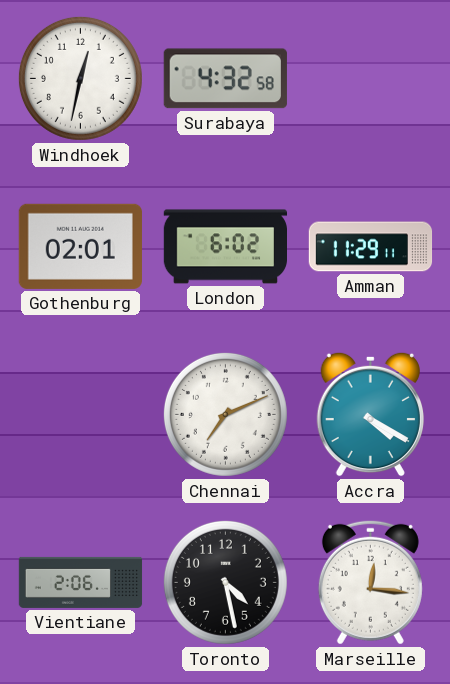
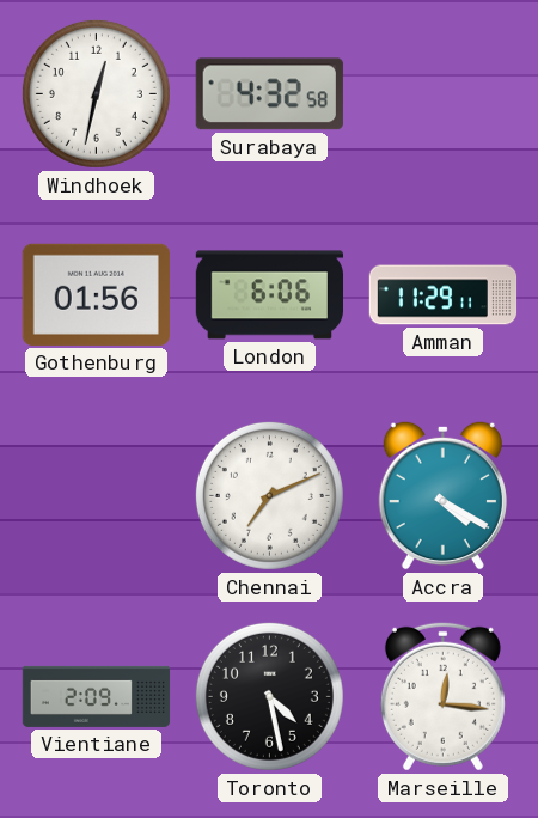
Gothenburg: 02:01 -> 01:56 (96, 294)
London: 6:02 -> 6:06 (270, 295)
Vientiane: 2:06 -> 2:09 (97, 696)
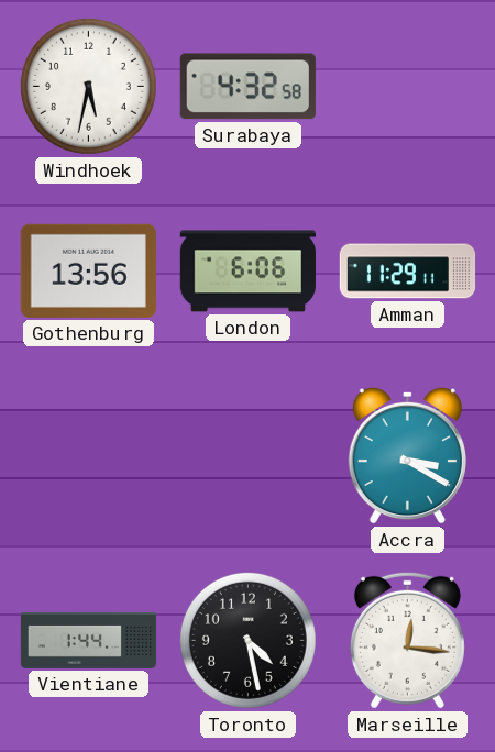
Windhoek: 12:32 -> 5:32 (88, 86)
Gothenburg: 01:56 -> 13:56 (88, 270)
Chennai: 7:11 -> none (269, 495)
Accra: 4:20 -> 3:20 (407, 455)
Vientiane: 2:09 -> 1:44 (89, 640)
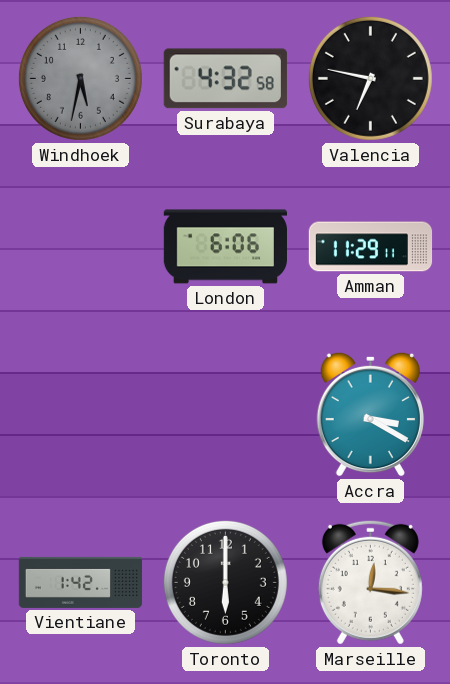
Windhoek dial: white -> grey (80, 78)
Valencia: none -> 6:47 (370, 78)
Gothenburg: 13:56 -> none (88, 270)
Vientiane: 1:44 -> 1:42 (81, 582)
Toronto: 4:28 -> 6:00 (225, 582)
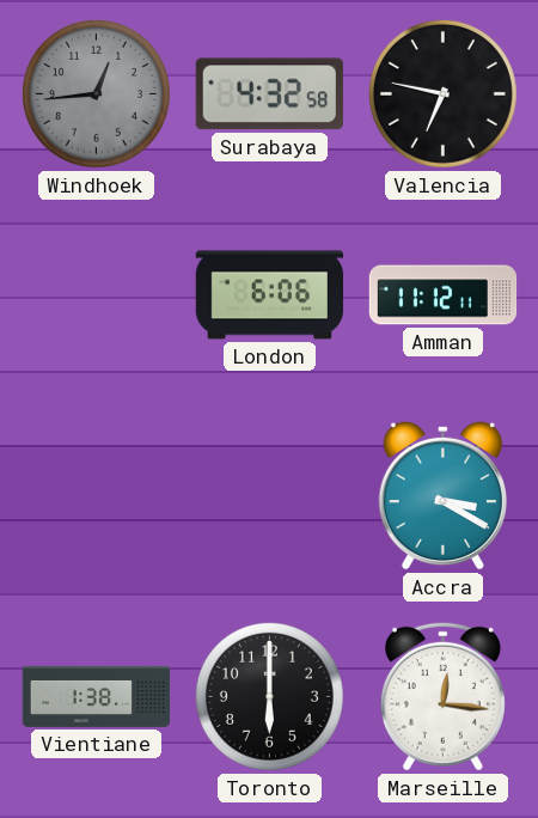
Windhoek: 5:32 -> 12:44 (96, 93)
Amman: 11:29 -> 11:12 (444, 295)
Vientiane: 1:42 -> 1:38 (97, 696)
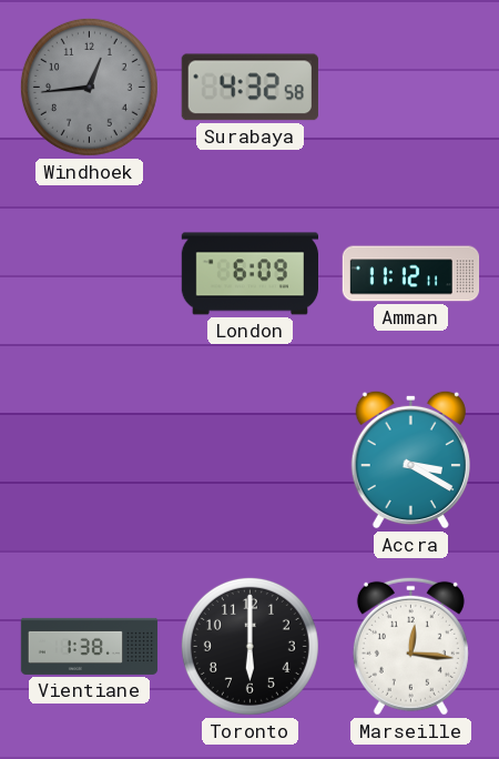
Valencia: 6:47 -> none (442, 93)
London: 6:06 -> 6:09 (251, 274)
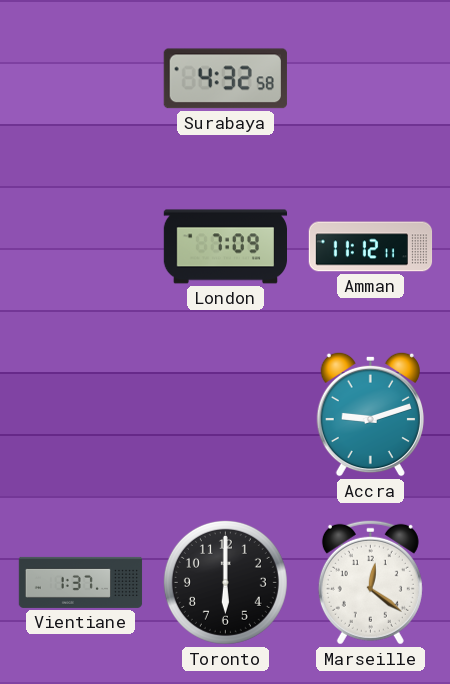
Windhoek: 12:44 -> none (89, 87)
London: 6:09 -> 7:09 (226, 247)
Accra: 3:20 -> 9:12 (370, 414)
Vientiane: 1:38 -> 1:37 (81, 582)
Marseille: 12:16 -> 12:21 (370, 582)
